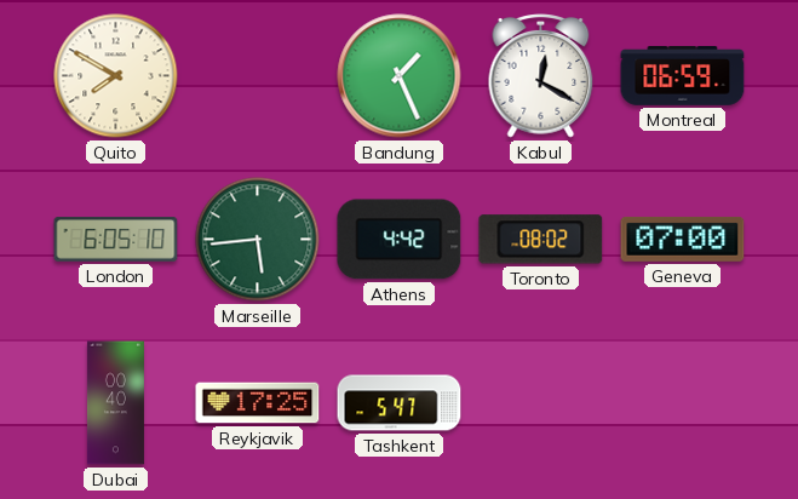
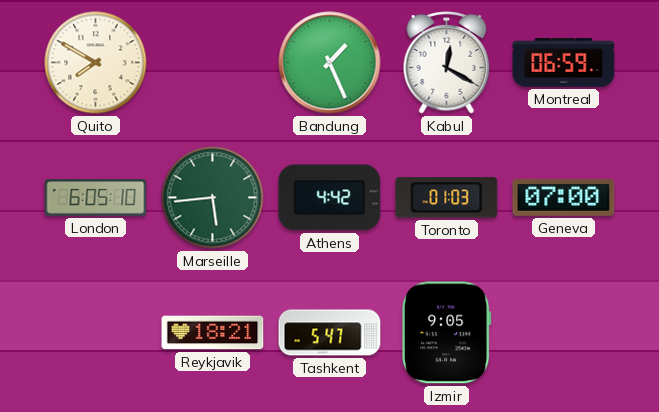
Toronto: 08:02 -> 01:03 (447, 198)
Dubai: 00:40 -> none (115, 403)
Reykjavik: 17:25 -> 18:21 (213, 333)
Izmir: none -> 9:05 (446, 333)
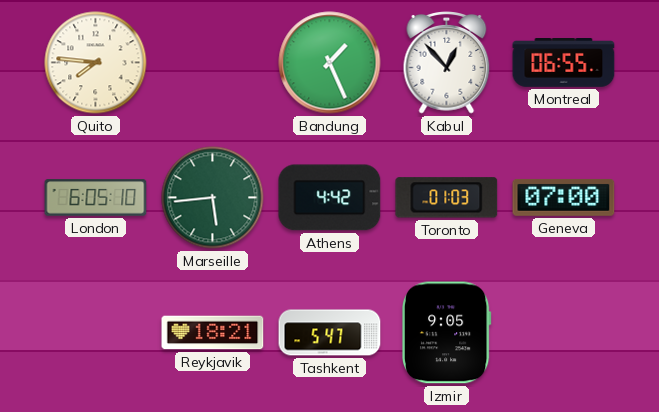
Quito: 7:50 -> 7:46 (96, 63)
Kabul: 12:20 -> 12:53 (447, 63)
Montreal: 06:59 -> 06:55 (564, 63)
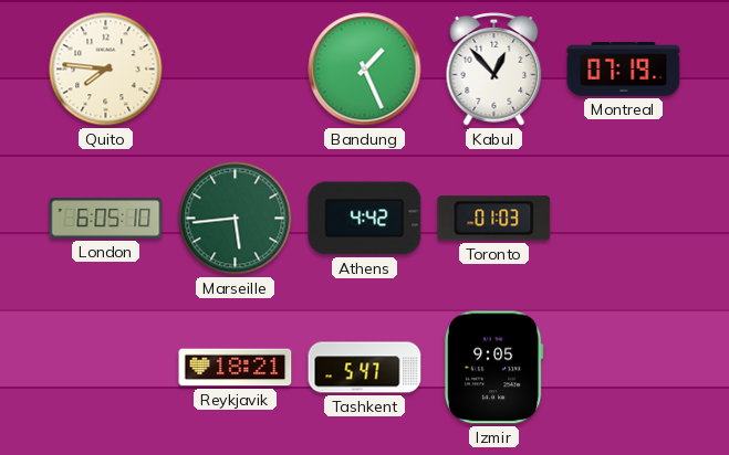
Montreal: 06:55 -> 07:19 (624, 70)
Geneva: 07:00 -> none (564, 197)
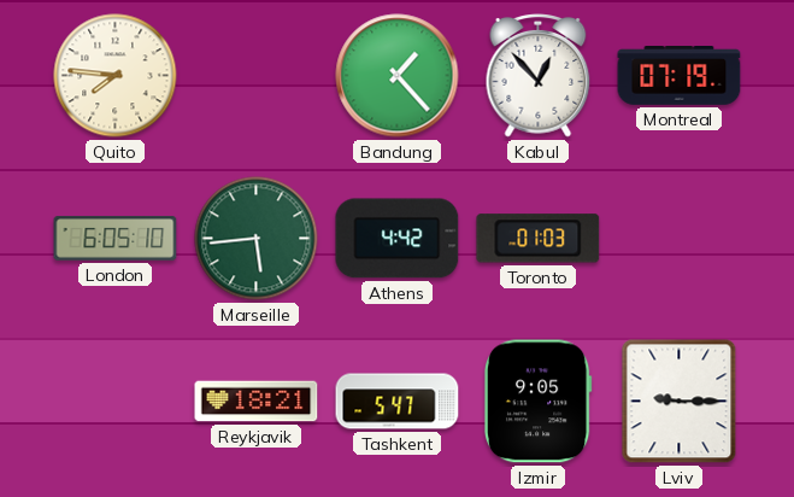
Bandung: 1:26 -> 1:23 (398, 76)
Lviv: none -> 9:15 (680, 402)
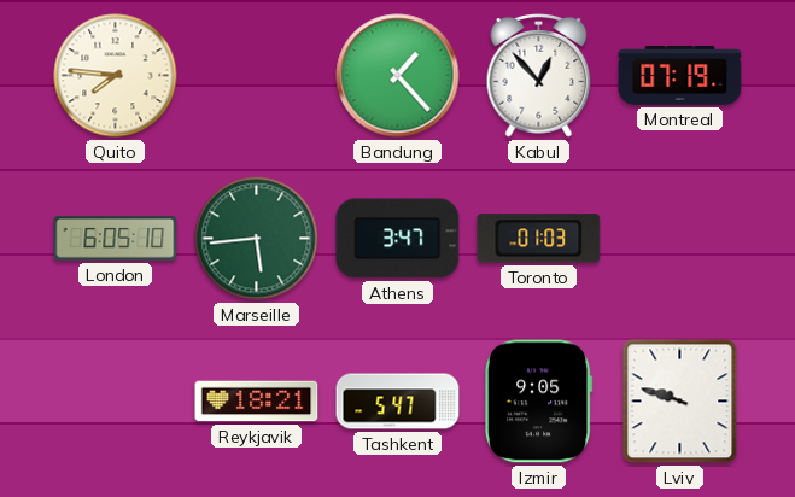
Athens: 4:42 -> 3:47 (398, 239)
Lviv: 9:15 -> 9:48 (680, 402)
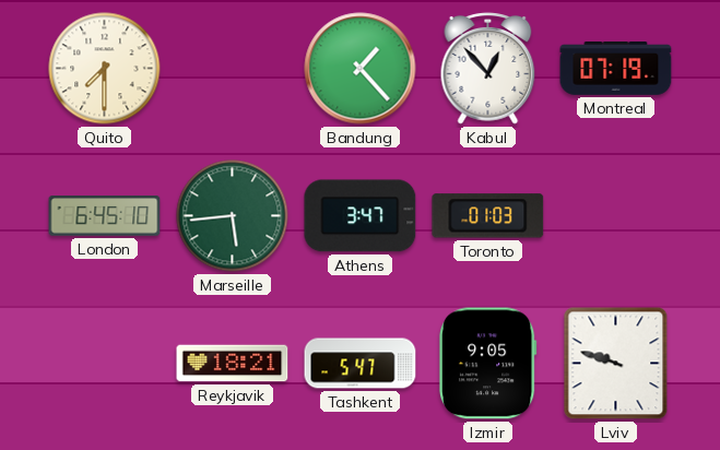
Quito: 7:46 -> 7:30 (105, 69)
London: 6:05 -> 6:45 (105, 216)
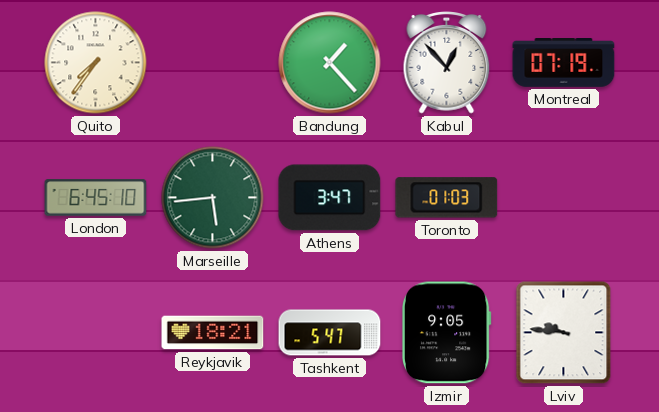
Quito: 7:30 -> 7:36 (96, 63)
Lviv: 9:48 -> 9:46 (564, 333)
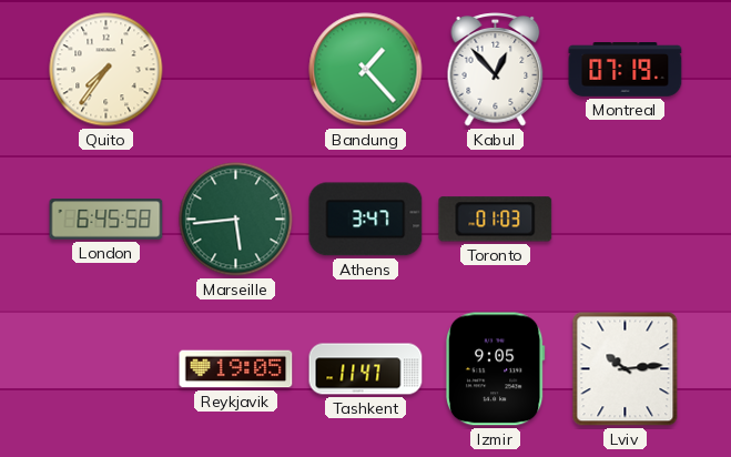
London: 6:45:10 -> 6:45:58 (106, 220)
Reykjavik: 18:21 -> 19:05 (236, 369)
Tashkent: 5:47 -> 11:47 (366, 369)
Lviv: 9:46 -> 10:14 (626, 369)
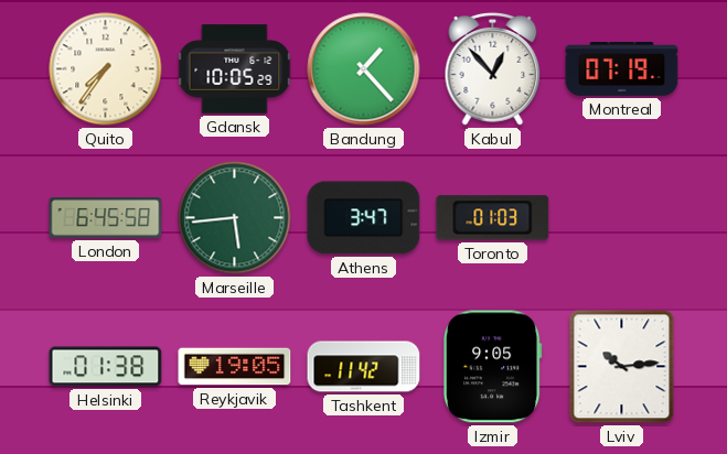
Gdansk: none -> 10:05 (235, 69)
Helsinki: none -> 01:38 (106, 367)
Tashkent: 11:47 -> 11:42 (364, 367)
